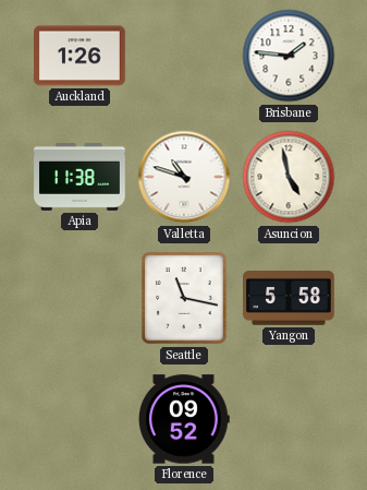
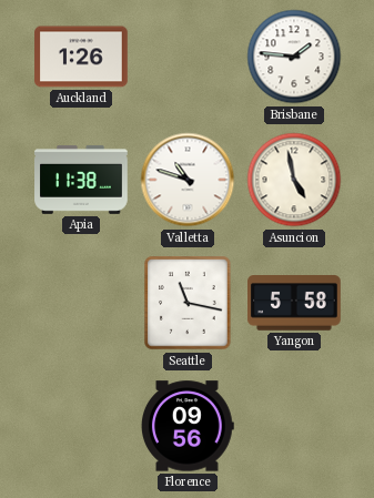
Florence: 09:52 -> 09:56 (189, 426)
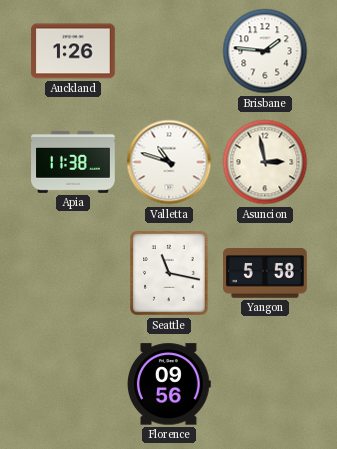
Asuncion: 4:58 -> 2:58 (265, 162)
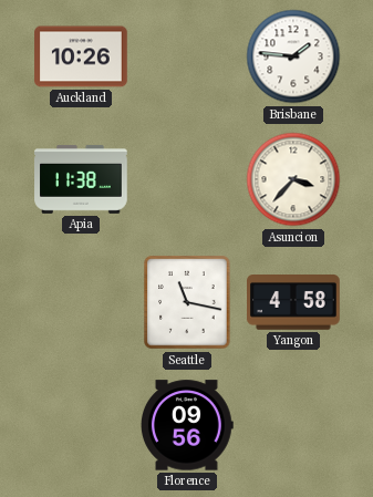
Auckland: 1:26 -> 10:26 (81, 56)
Valletta: 10:48 -> none (169, 162)
Asuncion: 2:58 -> 3:37 (293, 179)
Yangon: 5:58 -> 4:58 (294, 303)
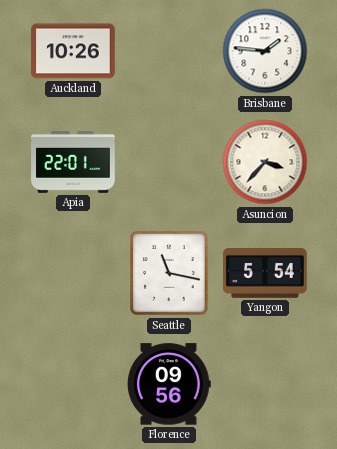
Apia: 11:38 -> 22:01 (73, 162)
Yangon: 4:58 -> 5:54 (266, 274)
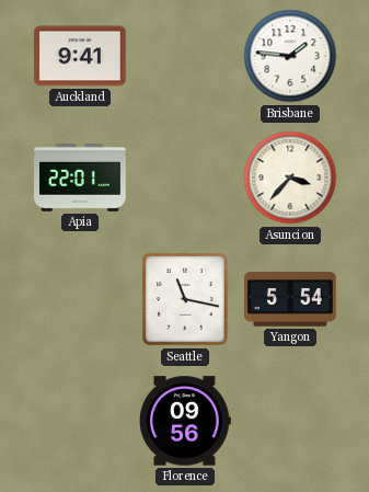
Auckland: 10:26 -> 9:41 (80, 56)
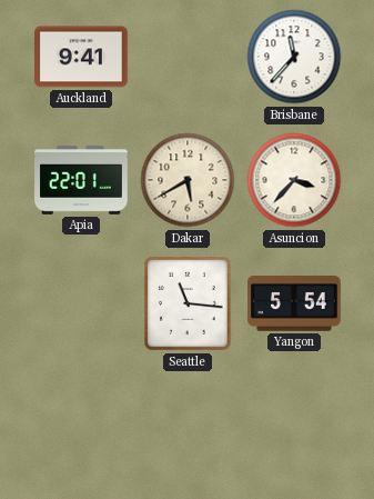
Brisbane: 1:46 -> 11:37 (294, 57)
Dakar: none -> 5:40 (188, 180)
Seattle: 11:17 -> 11:16 (188, 303)
Florence: 09:56 -> none (186, 421)
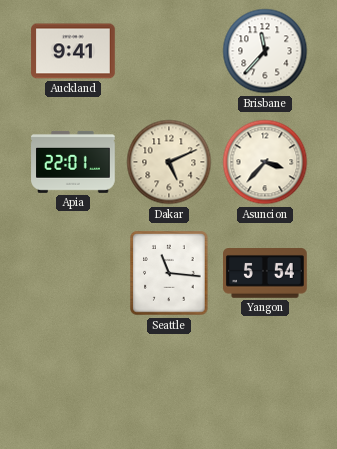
Dakar: 5:40 -> 5:11 (169, 162)
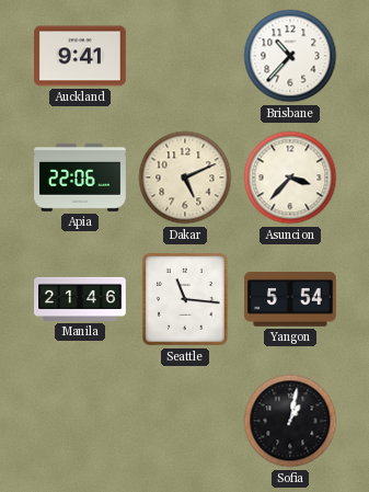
Brisbane: 11:37 -> 10:37 (290, 56)
Apia: 22:01 -> 22:06 (80, 178)
Manila: none -> 21:46 (80, 299)
Sofia: none -> 1:02 (290, 421)
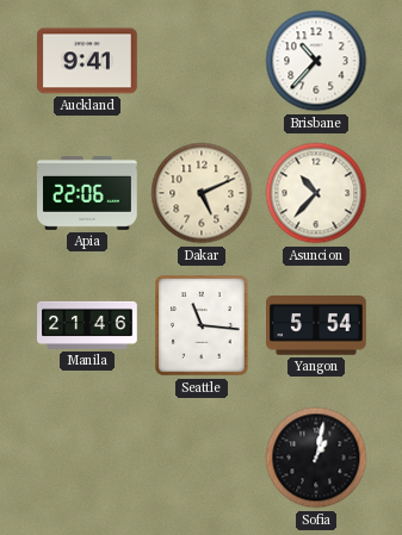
Asuncion: 3:37 -> 10:37 (316, 193)
